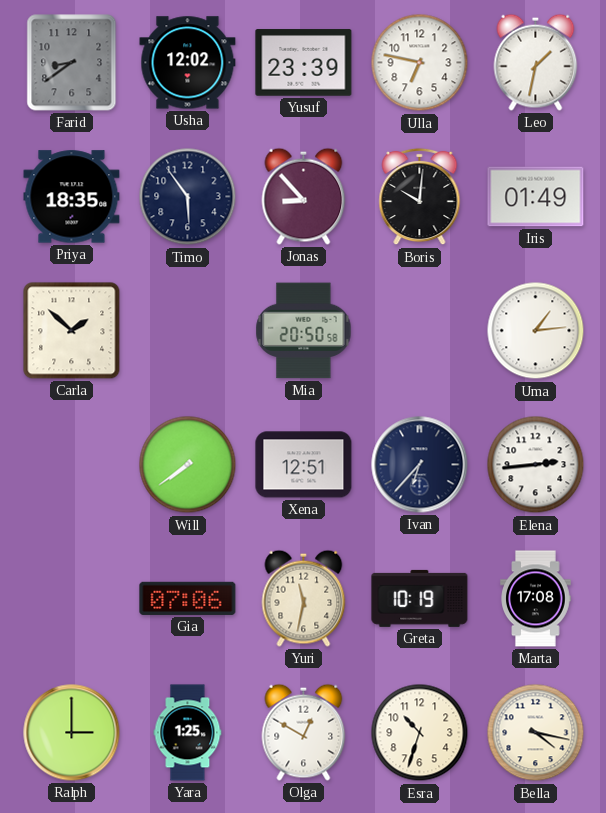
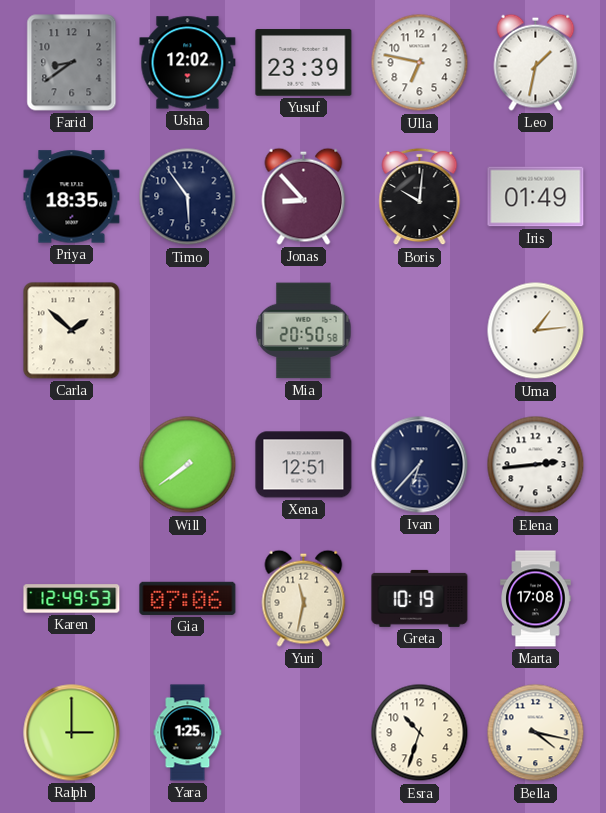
Karen: none -> 12:49 (72, 599)
Olga: 12:50 -> none (304, 732)
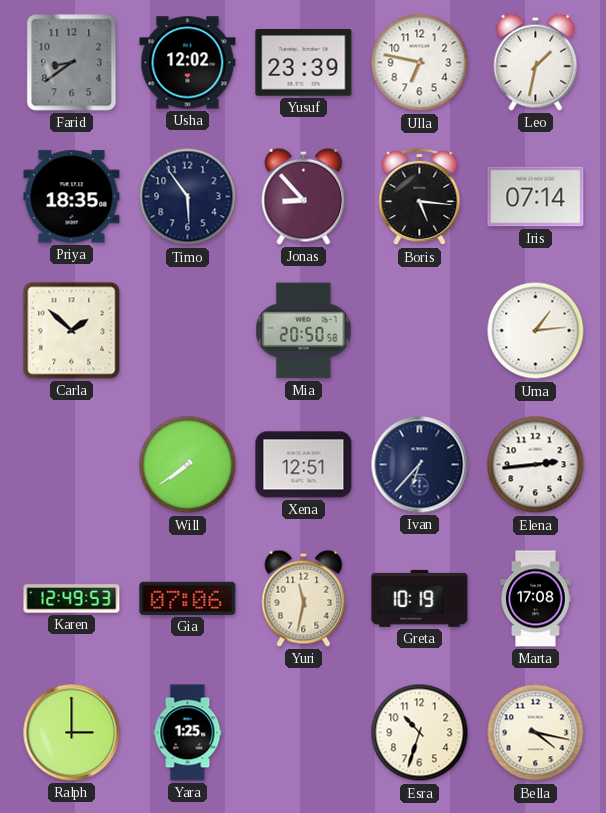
Boris: 10:01 -> 5:16 (420, 197)
Iris: 01:49 -> 07:14 (536, 197)
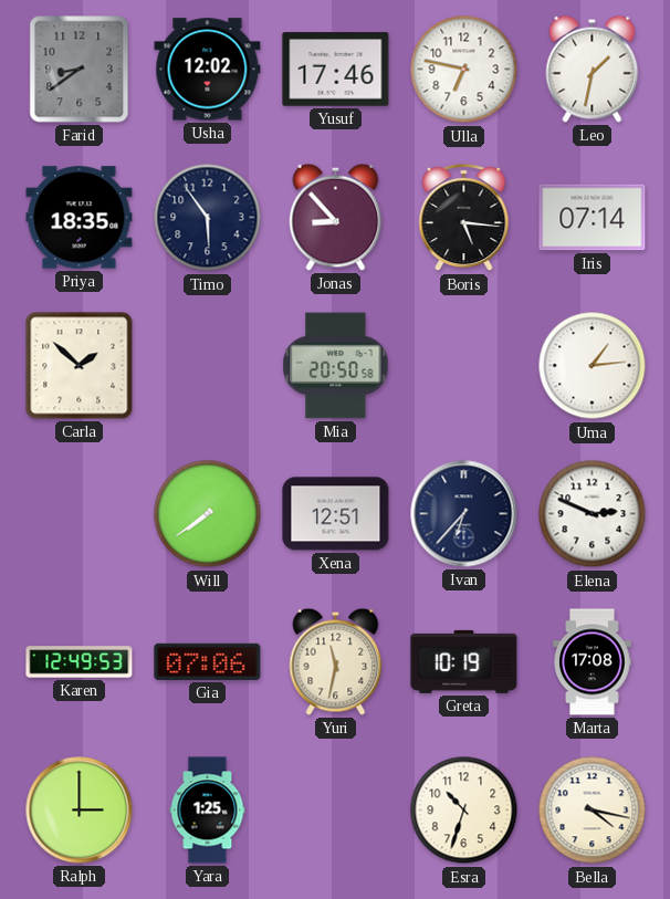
Yusuf: 23:39 -> 17:46 (336, 70)
Elena: 2:44 -> 2:49 (593, 514)
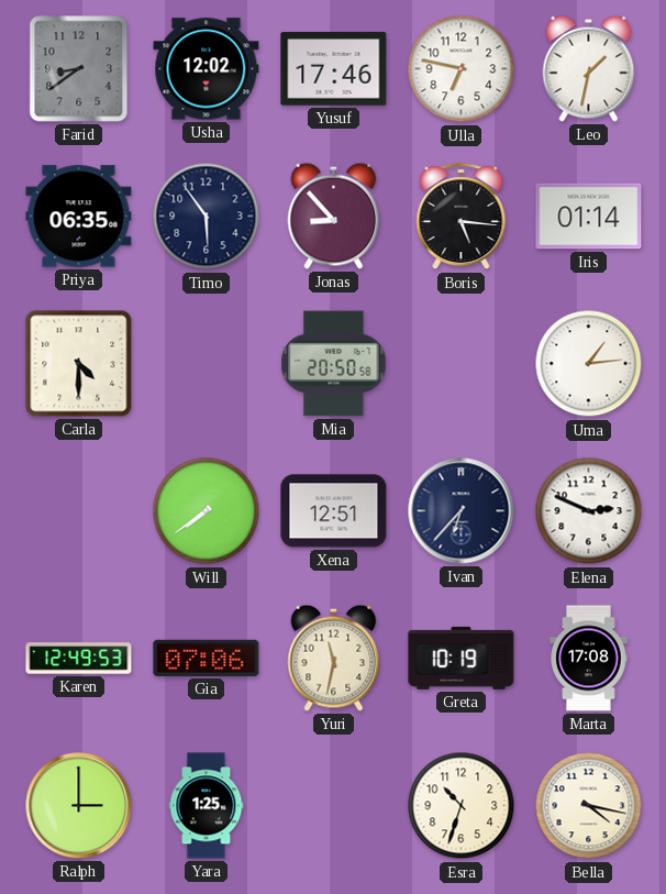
Priya: 18:35 -> 06:35 (79, 217)
Iris: 07:14 -> 01:14 (589, 217)
Carla: 1:52 -> 4:30 (79, 364)
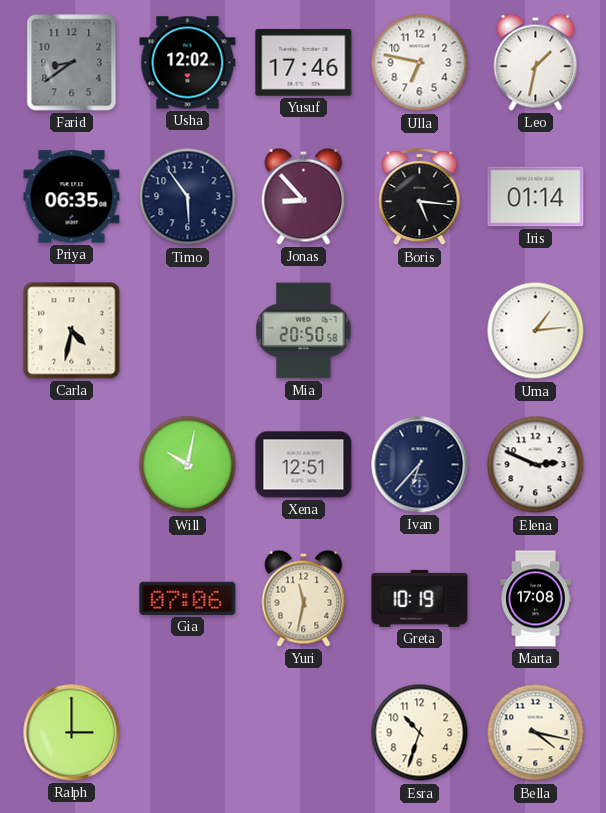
Carla: 4:30 -> 4:32 (72, 331)
Will: 7:39 -> 10:02 (188, 465)
Karen: 12:49 -> none (79, 659)
Yara: 1:25 -> none (207, 806)
